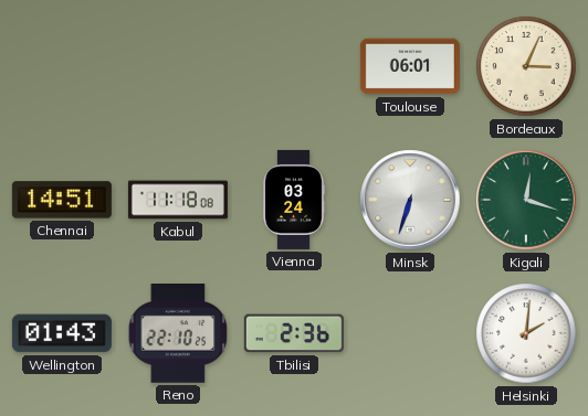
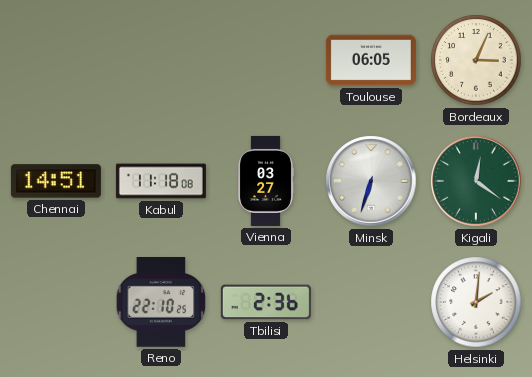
Toulouse: 06:01 -> 06:05 (371, 60)
Vienna: 03:24 -> 03:27 (266, 181)
Kigali: 12:18 -> 12:21 (476, 181)
Wellington: 01:43 -> none (62, 333)
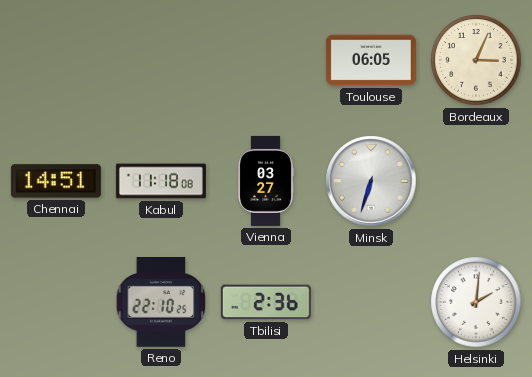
Kigali: 12:21 -> none (476, 181)
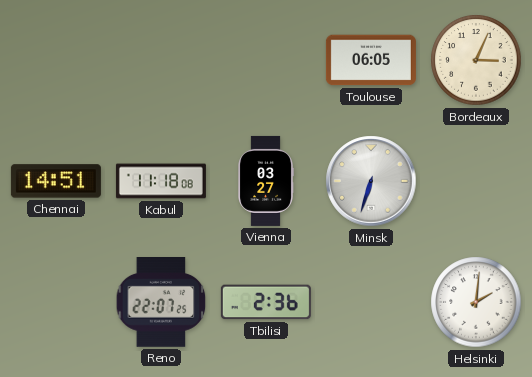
Reno: 22:10 -> 22:07 (161, 303)
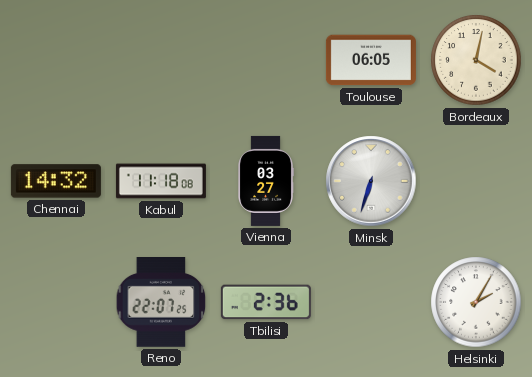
Bordeaux: 3:04 -> 4:02 (476, 60)
Chennai: 14:51 -> 14:32 (56, 181)
Helsinki: 2:01 -> 2:05 (476, 302)
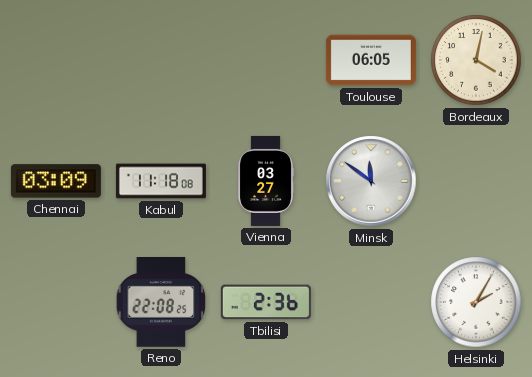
Chennai: 14:32 -> 03:09 (56, 181)
Minsk: 6:33 -> 11:51 (371, 181)
Reno: 22:07 -> 22:08 (161, 303)
